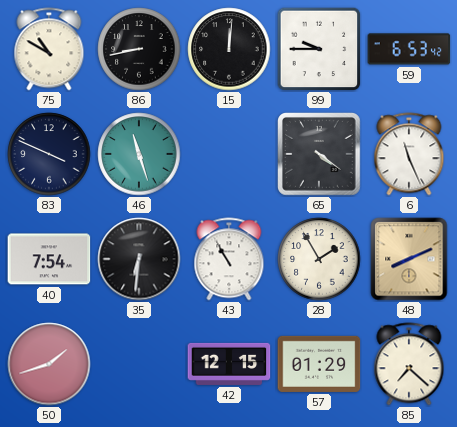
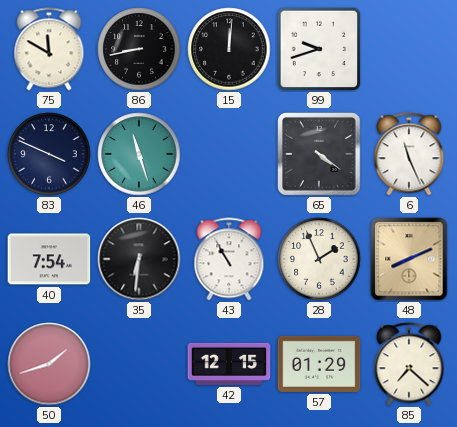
75: 10:50 -> 11:50 (49, 49)
99: 9:45 -> 9:42 (319, 49)
59: 6:53 -> none (409, 49)
28: 1:55 -> 1:56 (319, 259)
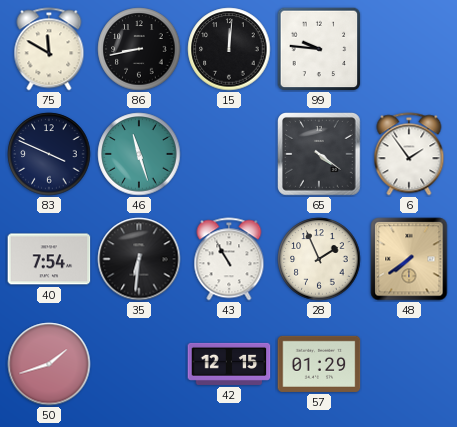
99: 9:42 -> 9:46 (319, 49)
6: 11:26 -> 1:54 (409, 154)
48: 8:11 -> 7:39 (409, 259)
85: 7:22 -> none (409, 364)
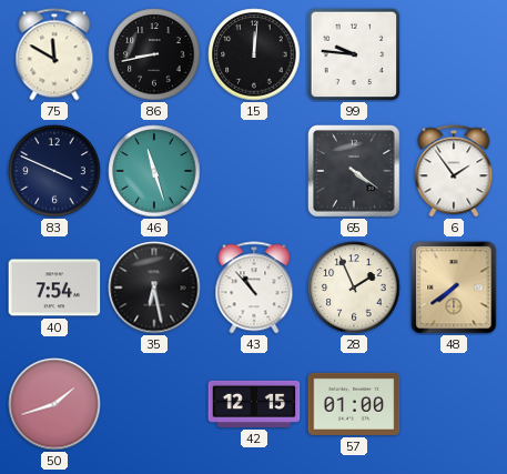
35: 6:31 -> 6:28 (154, 288)
43: 10:55 -> 10:53 (254, 288)
57: 01:29 -> 01:00 (354, 404)
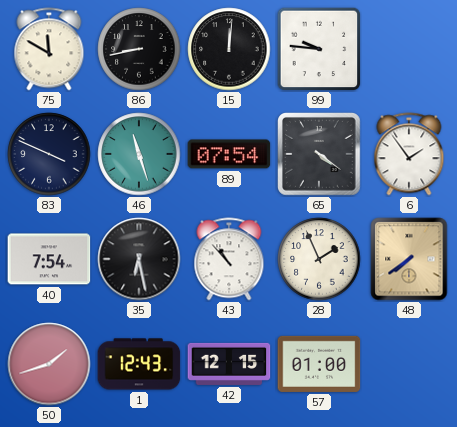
89: none -> 07:54 (229, 154)
1: none -> 12:43 (139, 364)
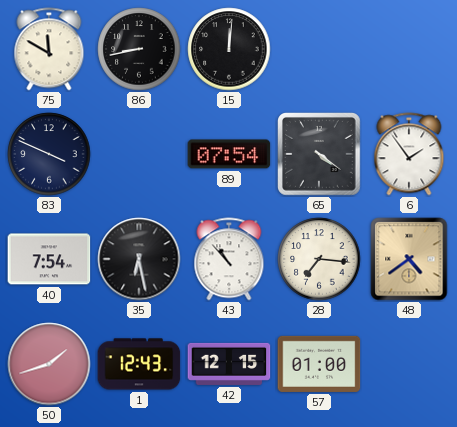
99: 9:46 -> none (319, 49)
46: 11:27 -> none (139, 154)
28: 1:56 -> 7:16 (319, 259)
48: 7:39 -> 4:39 (409, 259)
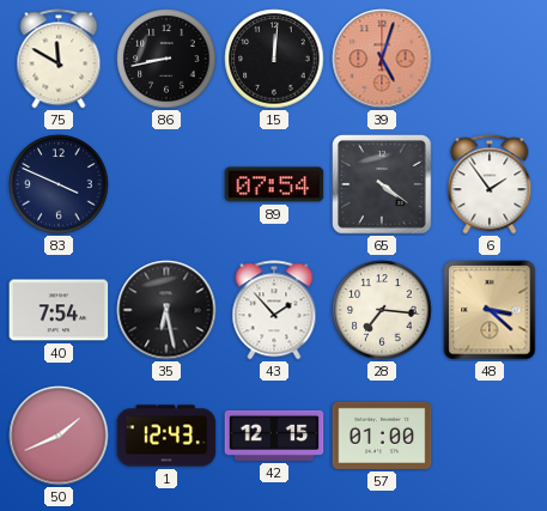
39: none -> 5:03 (382, 59)
43: 10:53 -> 1:53 (274, 310)
48: 4:39 -> 3:22 (490, 310)
50: 1:42 -> 1:41 (59, 436)
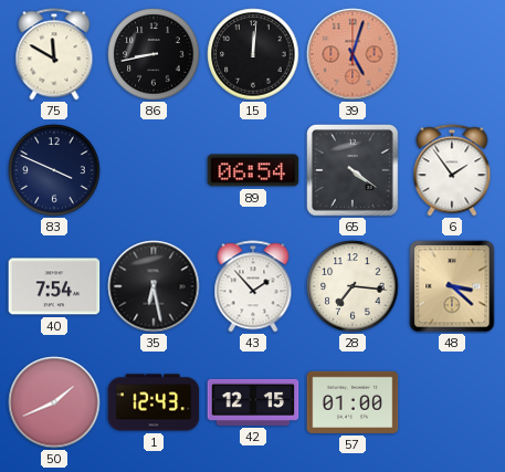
89: 07:54 -> 06:54 (253, 170)
